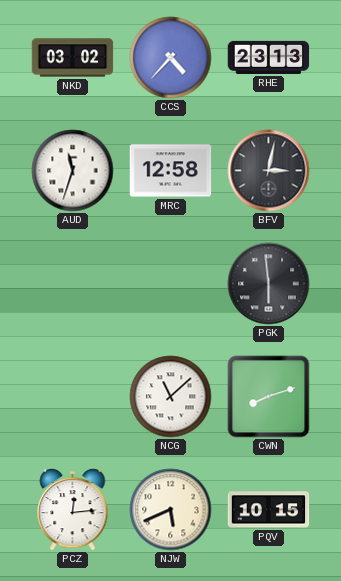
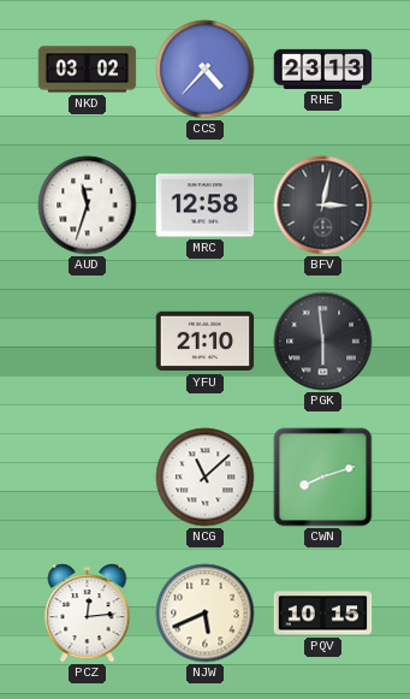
YFU: none -> 21:10 (206, 342)
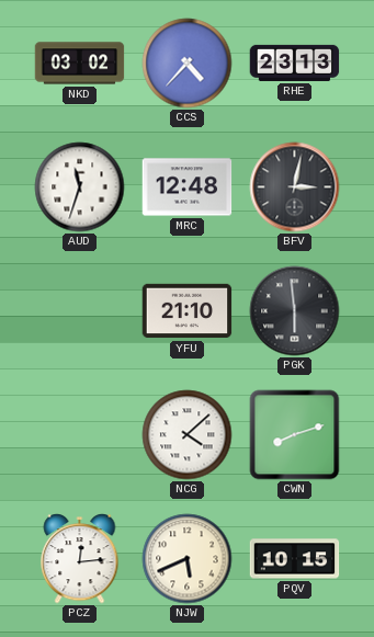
MRC: 12:58 -> 12:48 (188, 187)
NCG: 11:08 -> 4:08 (188, 435)
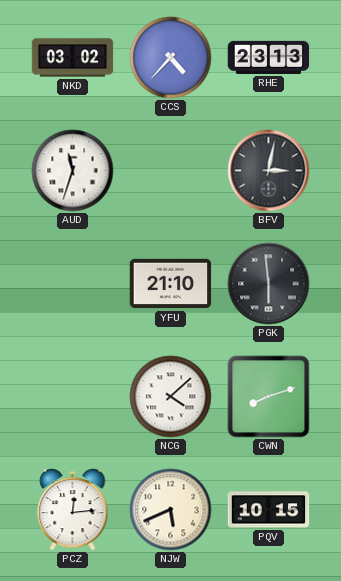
MRC: 12:48 -> none (188, 187)
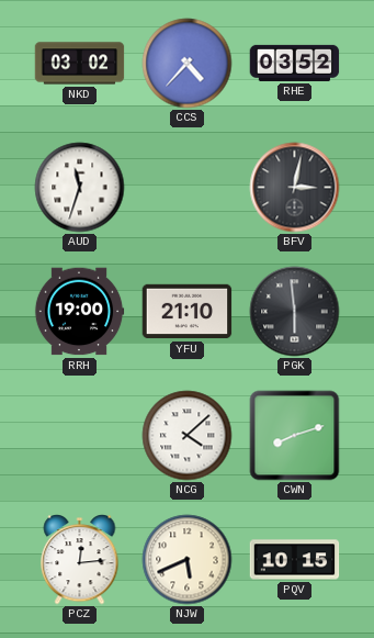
RHE: 23:13 -> 03:52 (295, 63)
RRH: none -> 19:00 (79, 312)
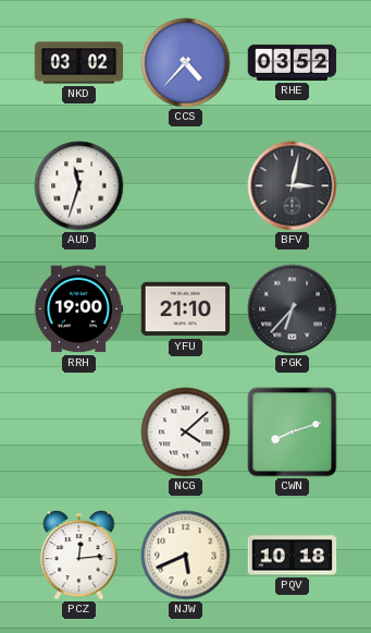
PGK: 5:59 -> 6:37 (293, 309)
PQV: 10:15 -> 10:18 (293, 556)
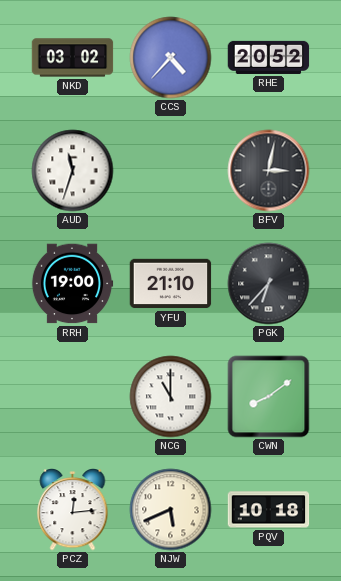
RHE: 03:52 -> 20:52 (269, 57)
NCG: 4:08 -> 11:00 (171, 397)
CWN: 8:12 -> 8:09 (269, 397)
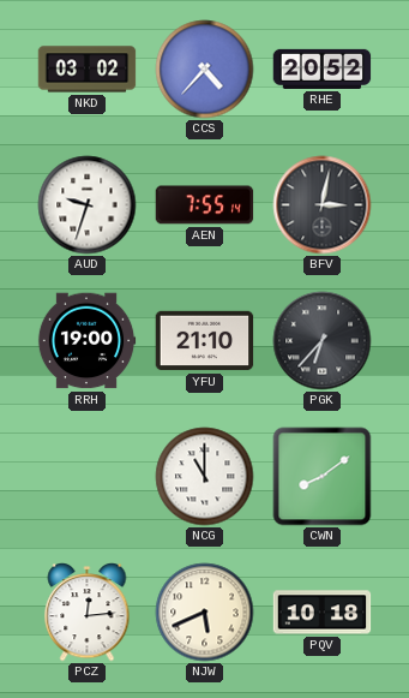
AUD: 11:33 -> 9:33 (88, 205)
AEN: none -> 7:55 (205, 205)
